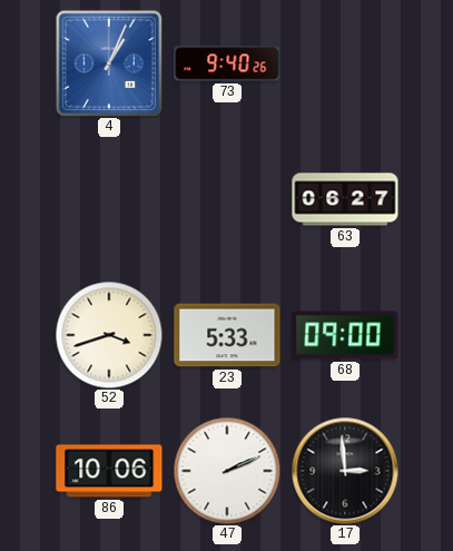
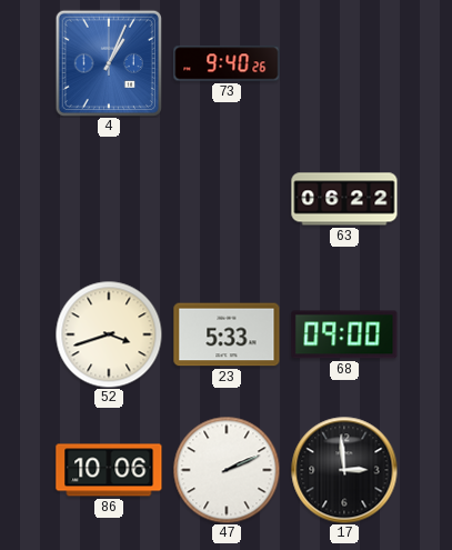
63: 06:27 -> 06:22 (344, 199)
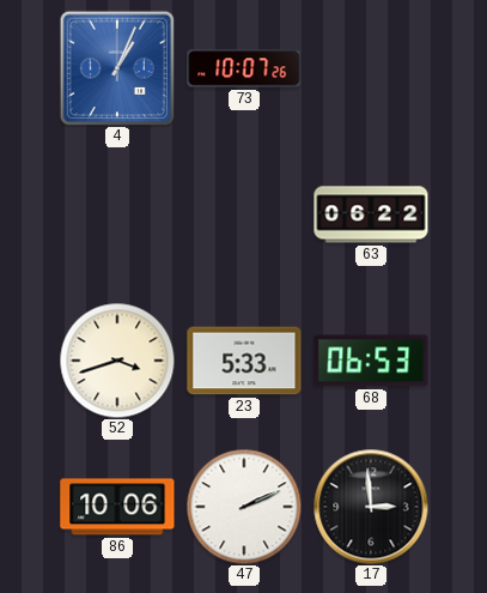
73: 9:40 -> 10:07 (244, 68)
68: 09:00 -> 06:53 (371, 361)
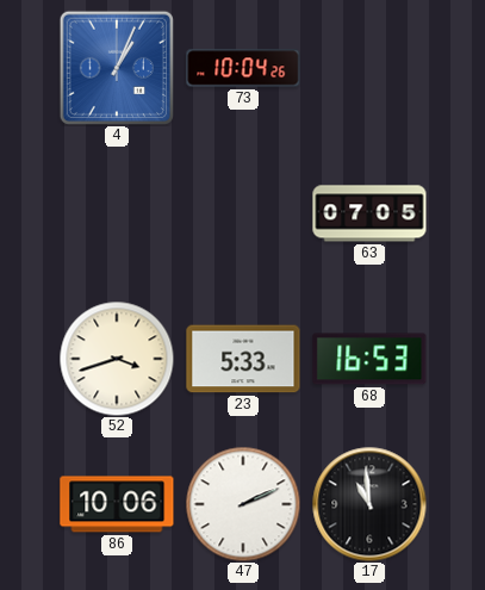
73: 10:07 -> 10:04 (243, 68)
63: 06:22 -> 07:05 (369, 213)
68: 06:53 -> 16:53 (369, 359)
17: 2:59 -> 10:59 (369, 504)
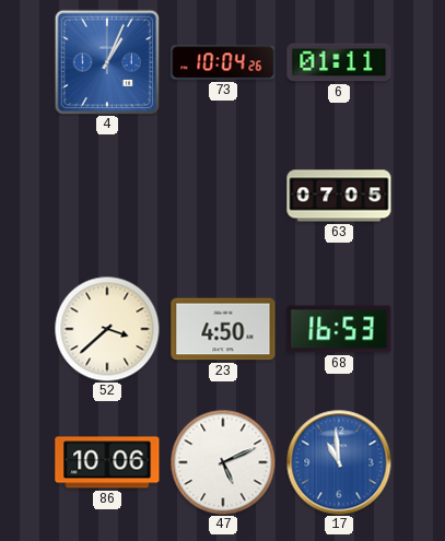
6: none -> 01:11 (339, 62)
52: 3:42 -> 3:38 (107, 329)
23: 5:33 -> 4:50 (223, 329)
47: 2:11 -> 5:11 (223, 462)
17 dial: black -> blue (339, 462)
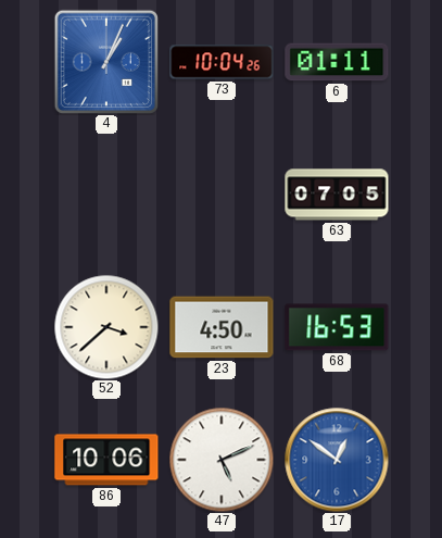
17: 10:59 -> 12:51 (337, 460)
